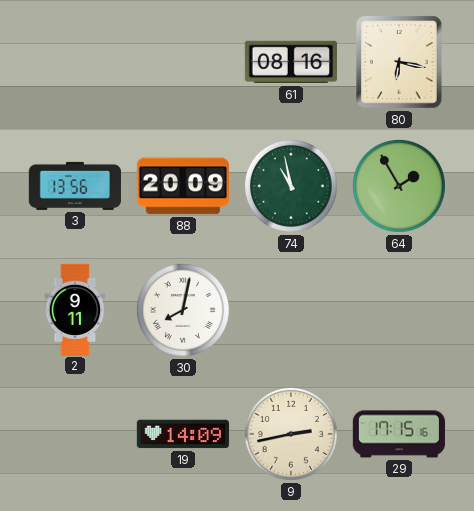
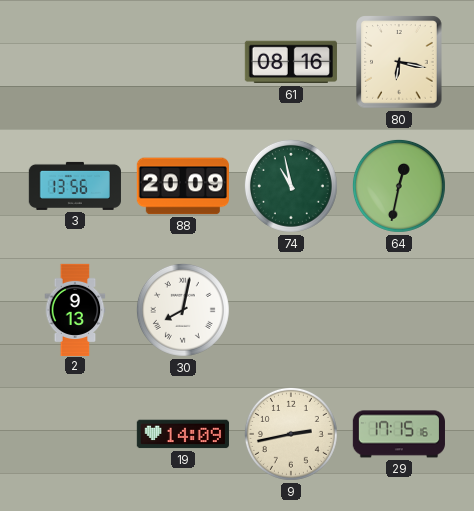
64: 1:55 -> 12:32 (399, 186)
2: 9:11 -> 9:13 (75, 309)
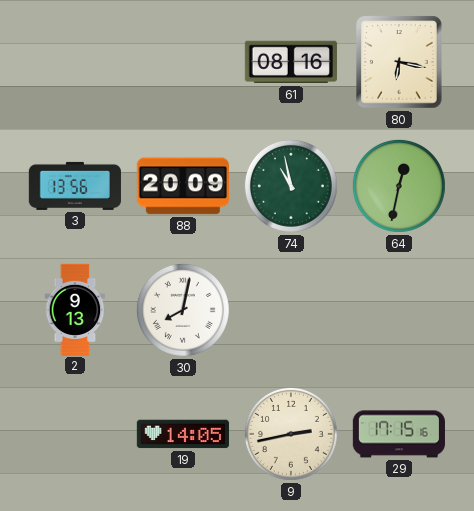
19: 14:09 -> 14:05 (183, 434)
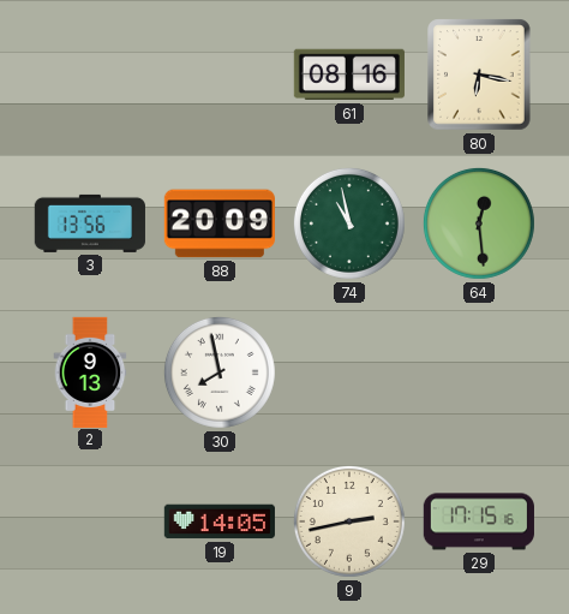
64: 12:32 -> 12:29 (479, 223)
30: 8:02 -> 7:58 (220, 372)
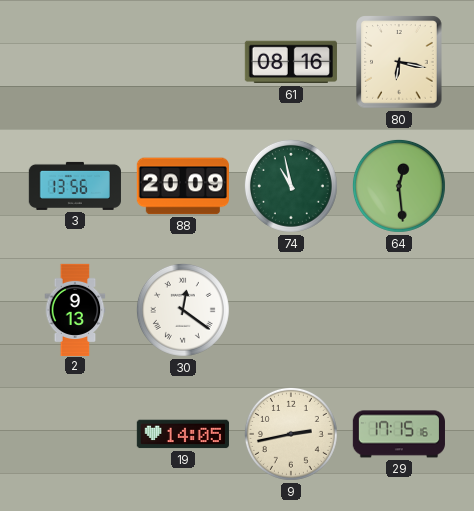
30: 7:58 -> 12:21 (183, 310)
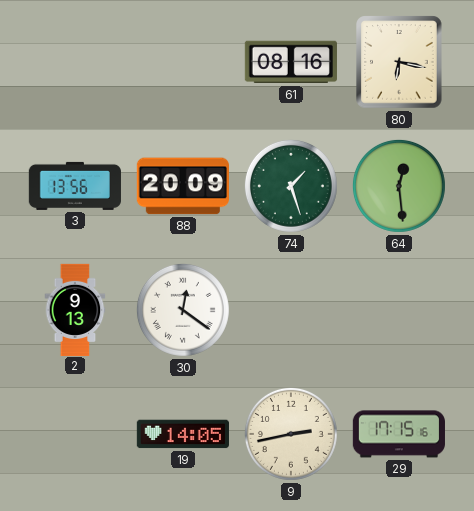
74: 10:58 -> 1:27 (291, 186)
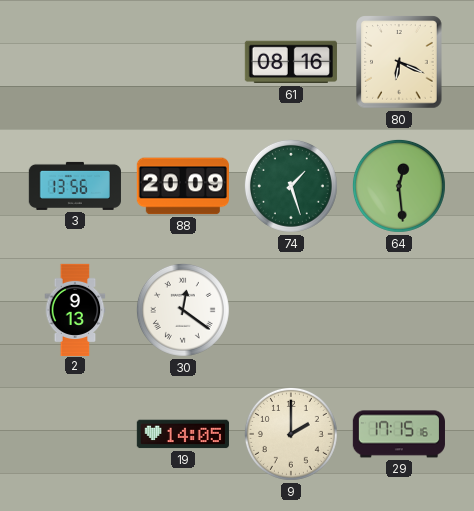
80: 6:17 -> 6:19 (399, 62)
9: 2:43 -> 2:00 (291, 434)
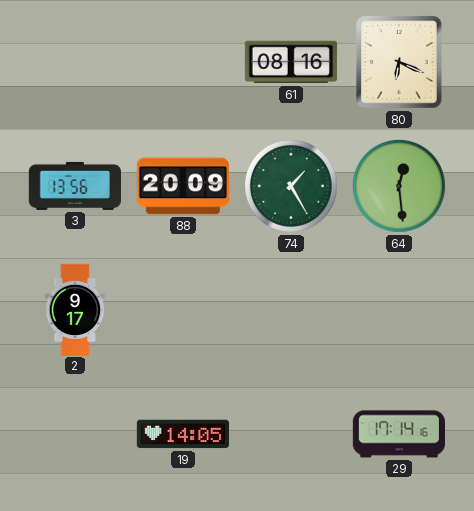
74: 1:27 -> 1:25 (291, 186)
2: 9:13 -> 9:17 (75, 309)
30: 12:21 -> none (183, 310)
9: 2:00 -> none (291, 434)
29: 17:15 -> 17:14 (398, 434)
